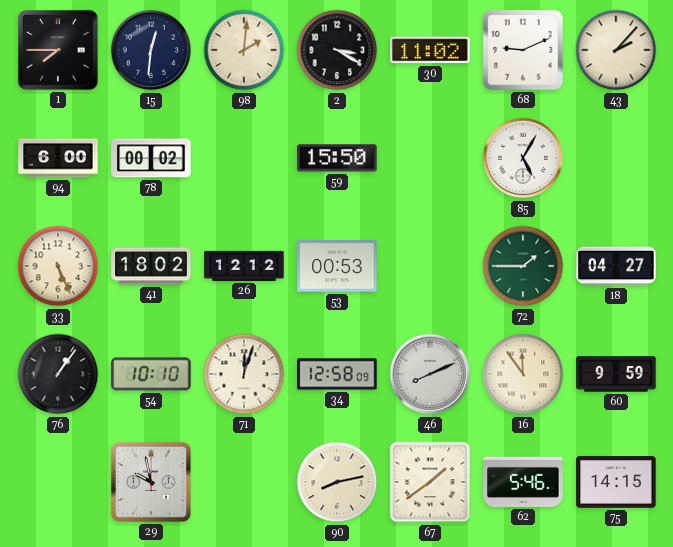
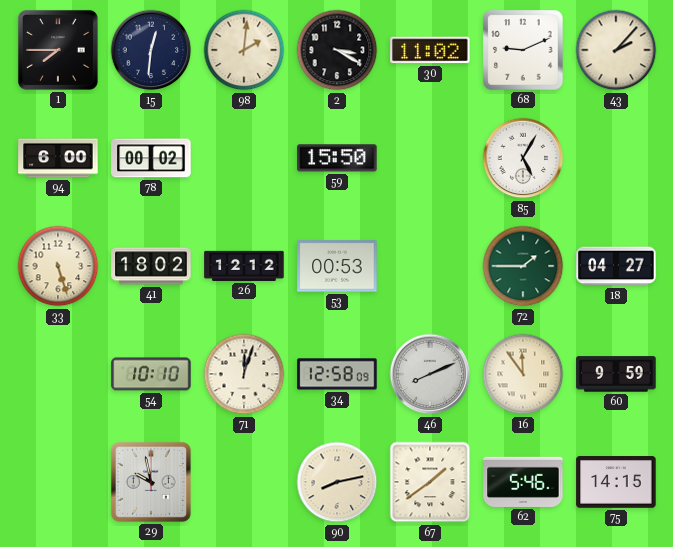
33: 5:26 -> 5:27 (58, 266)
76: 1:06 -> none (58, 374)
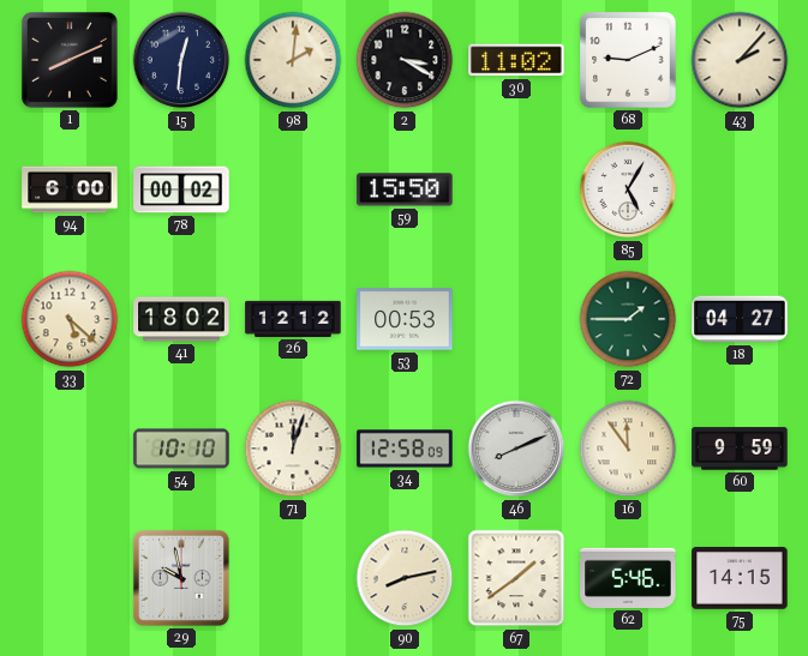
1: 7:45 -> 8:11 (70, 60)
33: 5:27 -> 5:22 (70, 319)
